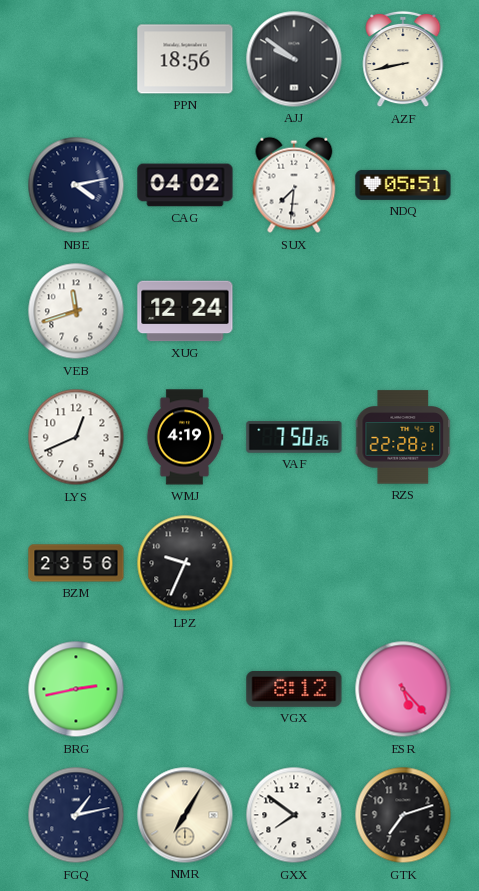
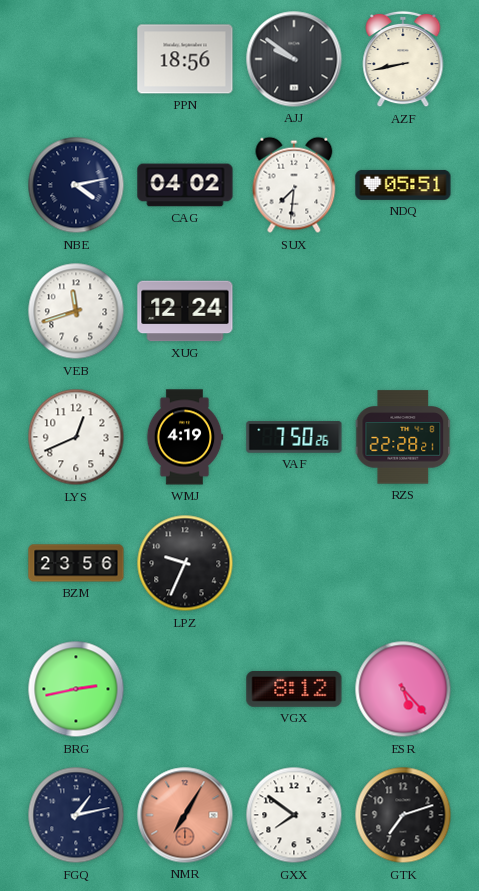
NMR dial: cream -> salmon (185, 815)
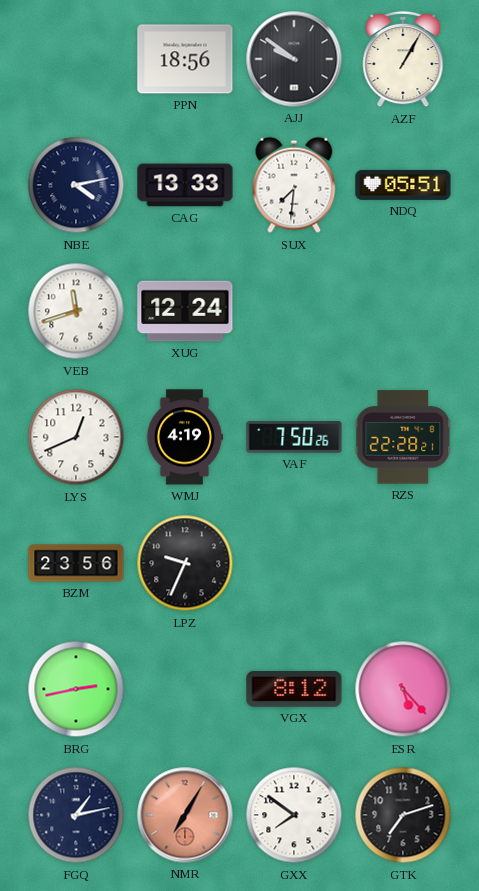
AZF: 8:43 -> 1:05 (403, 59)
CAG: 04:02 -> 13:33 (185, 185)
